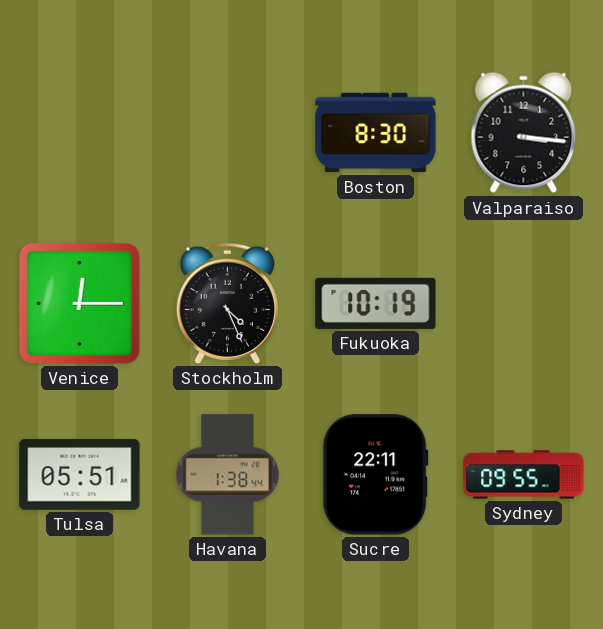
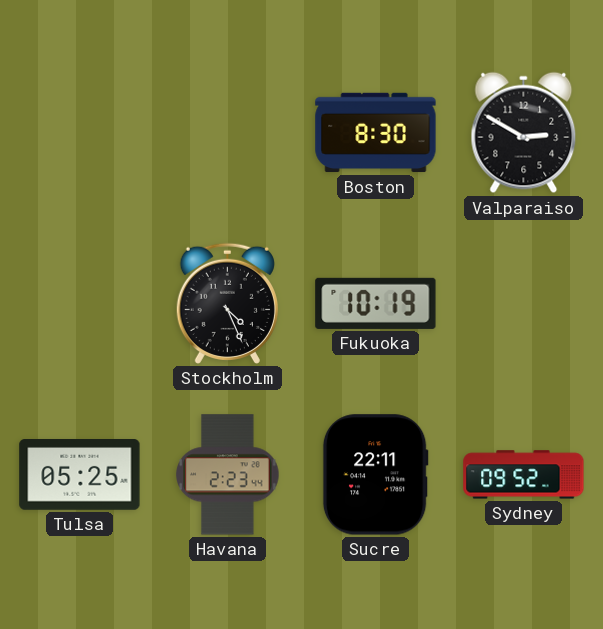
Valparaiso: 3:16 -> 2:50 (524, 133)
Venice: 12:15 -> none (79, 303)
Tulsa: 05:51 -> 05:25 (80, 475)
Havana: 1:38 -> 2:23 (228, 475)
Sydney: 09:55 -> 09:52 (524, 475)
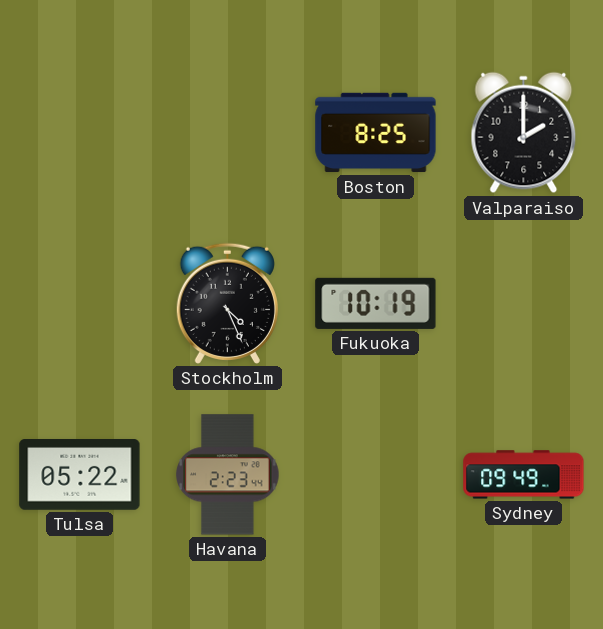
Boston: 8:30 -> 8:25 (376, 133)
Valparaiso: 2:50 -> 2:00 (524, 133)
Tulsa: 05:25 -> 05:22 (80, 475)
Sucre: 22:11 -> none (375, 475)
Sydney: 09:52 -> 09:49 (524, 475)
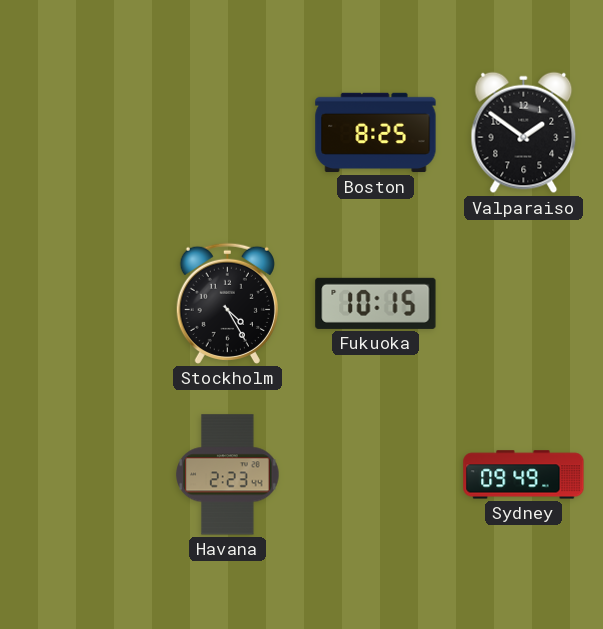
Valparaiso: 2:00 -> 1:51 (524, 133)
Stockholm: 4:26 -> 4:25 (227, 303)
Fukuoka: 10:19 -> 10:15 (376, 303)
Tulsa: 05:22 -> none (80, 475)
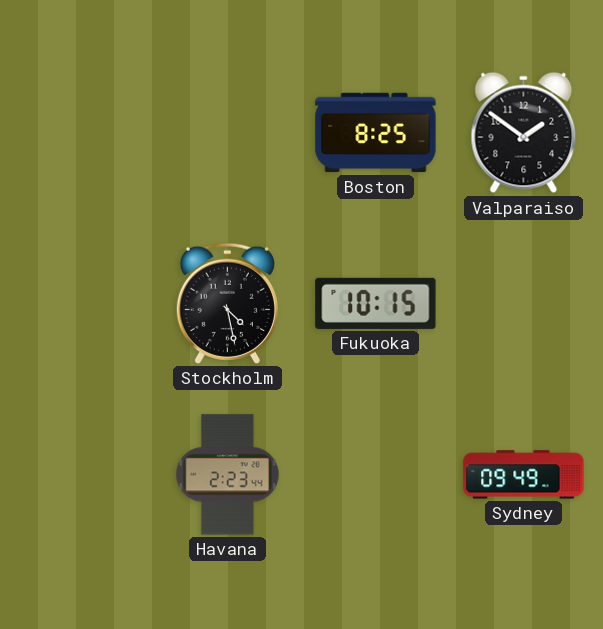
Stockholm: 4:25 -> 4:28 (227, 303)
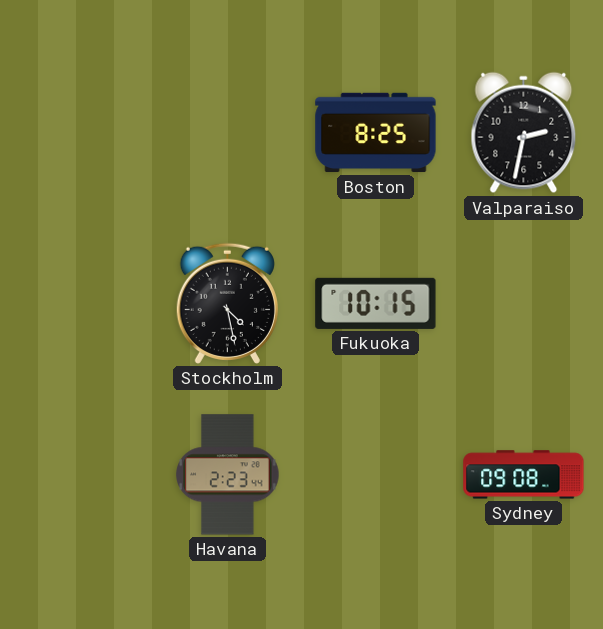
Valparaiso: 1:51 -> 2:32 (524, 133)
Sydney: 09:49 -> 09:08 (524, 475)
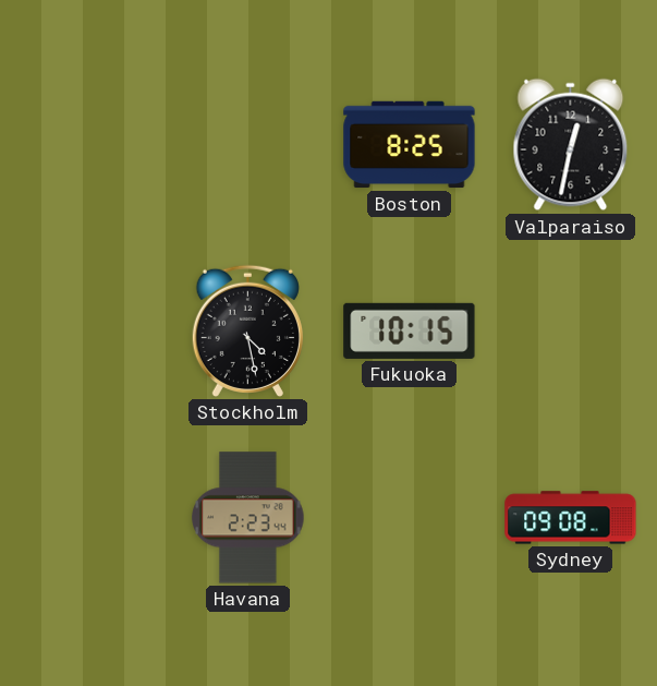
Valparaiso: 2:32 -> 12:32 (571, 145)
